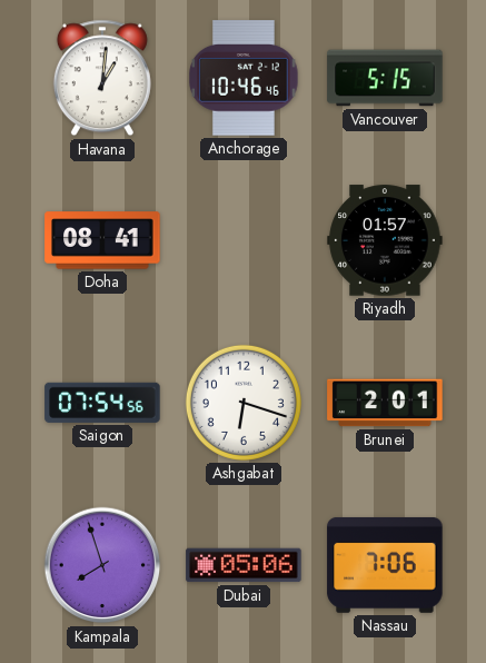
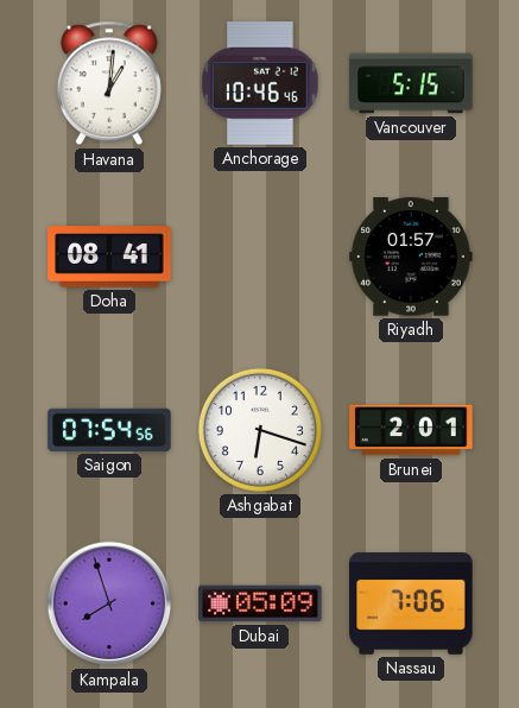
Dubai: 05:06 -> 05:09 (260, 603)
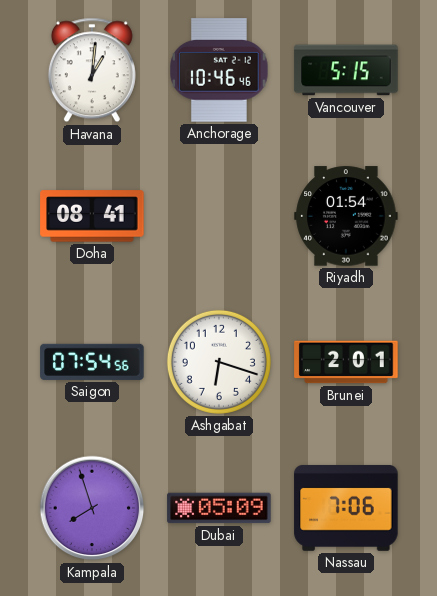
Riyadh: 01:57 -> 01:54 (346, 216)
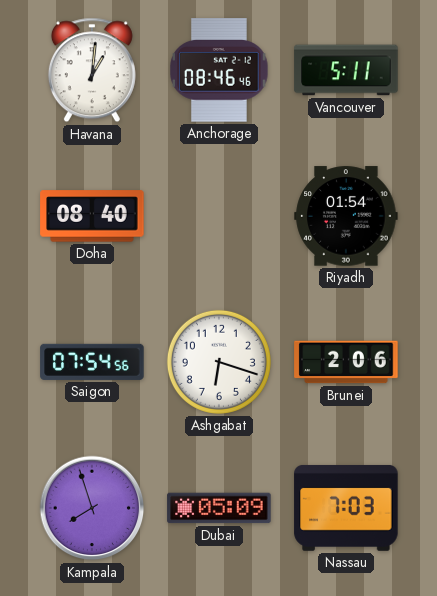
Anchorage: 10:46 -> 08:46 (219, 70)
Vancouver: 5:15 -> 5:11 (346, 70)
Doha: 08:41 -> 08:40 (92, 216)
Brunei: 2:01 -> 2:06 (346, 362)
Nassau: 7:06 -> 7:03 (346, 508)
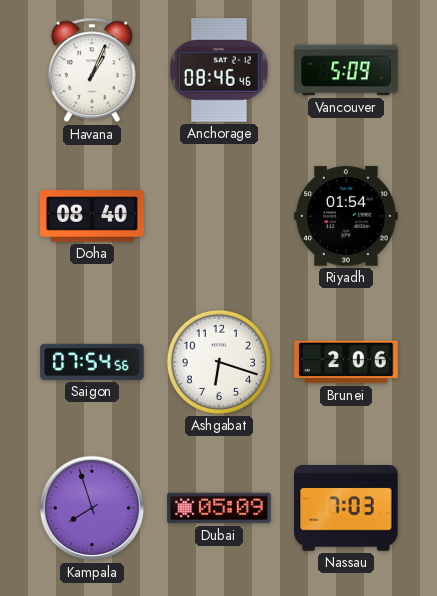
Havana: 1:01 -> 1:04 (92, 70)
Vancouver: 5:11 -> 5:09 (346, 70)
